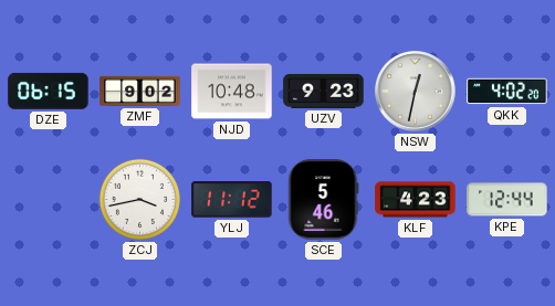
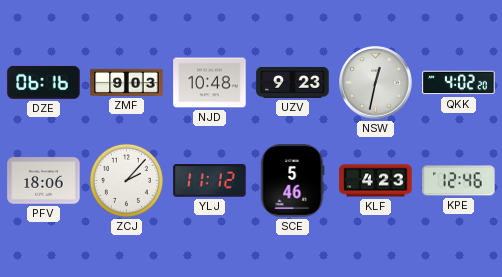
DZE: 06:15 -> 06:16 (44, 82)
ZMF: 9:02 -> 9:03 (127, 82)
PFV: none -> 18:06 (44, 181)
ZCJ: 3:43 -> 2:07 (126, 180)
KPE: 12:44 -> 12:46 (459, 181)
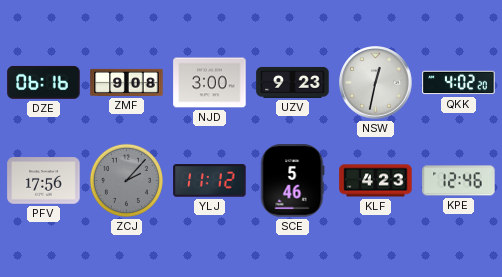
ZMF: 9:03 -> 9:08 (127, 82)
NJD: 10:48 -> 3:00 (210, 83)
PFV: 18:06 -> 17:56 (44, 181)
ZCJ dial: white -> grey (126, 180)
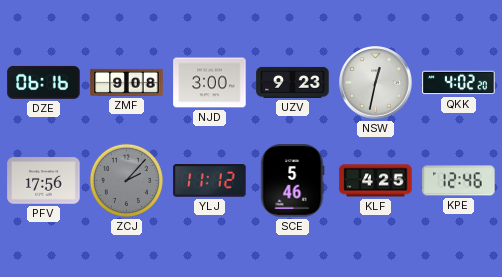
KLF: 4:23 -> 4:25 (376, 181)
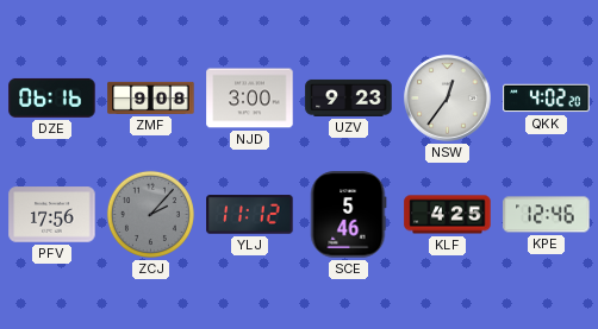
NSW: 12:32 -> 12:36 (448, 99)
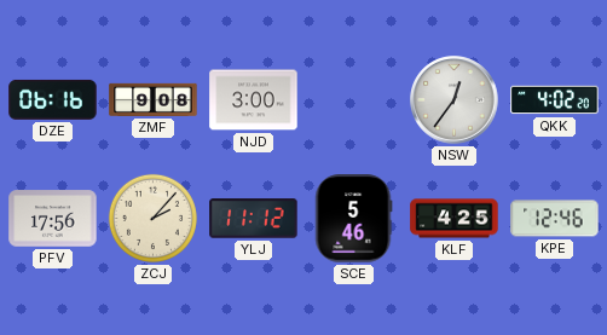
UZV: 9:23 -> none (349, 97)
ZCJ dial: grey -> cream (152, 218)
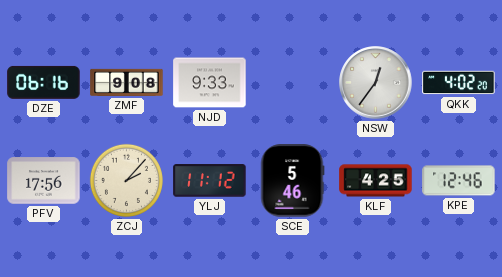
NJD: 3:00 -> 9:33 (210, 83)
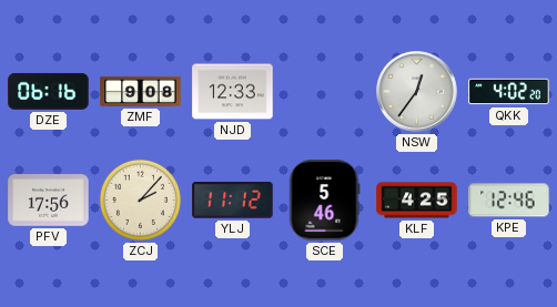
NJD: 9:33 -> 12:33 (233, 92)
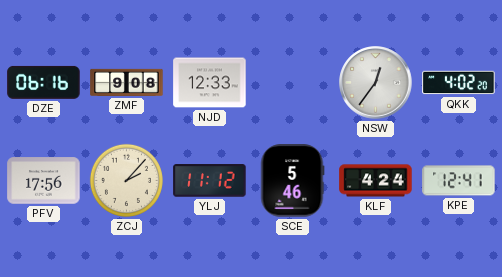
KLF: 4:25 -> 4:24 (376, 181)
KPE: 12:46 -> 12:41 (459, 181)
